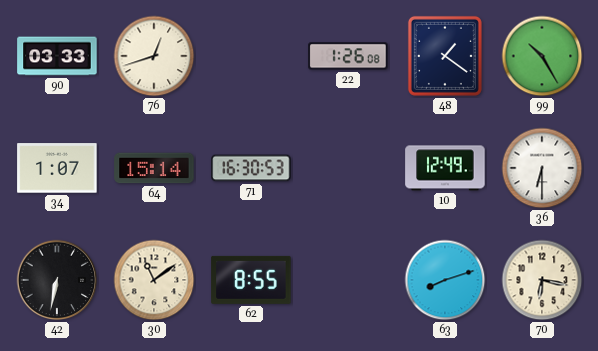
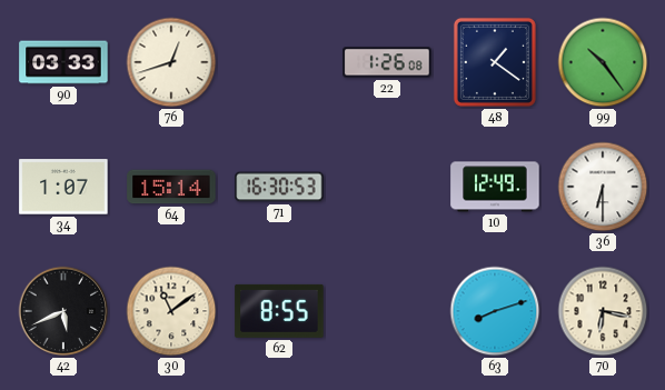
99: 10:25 -> 10:24 (603, 62)
42: 6:32 -> 5:41 (63, 311)
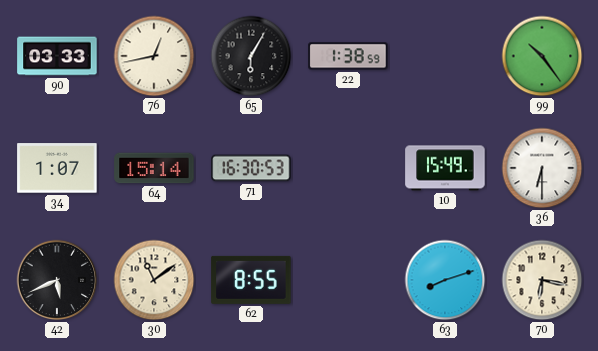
76: 12:42 -> 12:43 (154, 56)
65: none -> 6:05 (251, 56)
22: 1:26 -> 1:38 (348, 56)
48: 1:21 -> none (495, 62)
10: 12:49 -> 15:49 (445, 168)
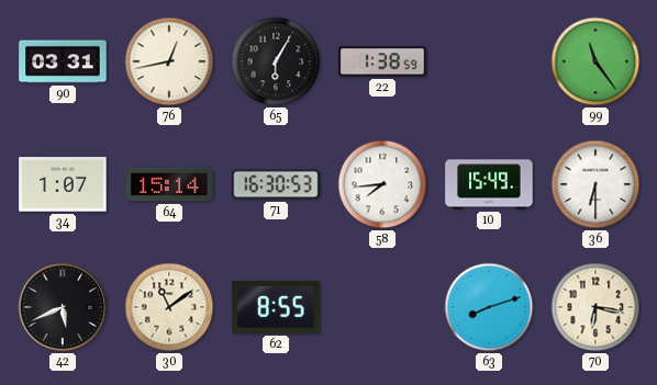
90: 03:33 -> 03:31 (63, 61)
99: 10:24 -> 11:24 (595, 61)
58: none -> 7:44 (382, 184)
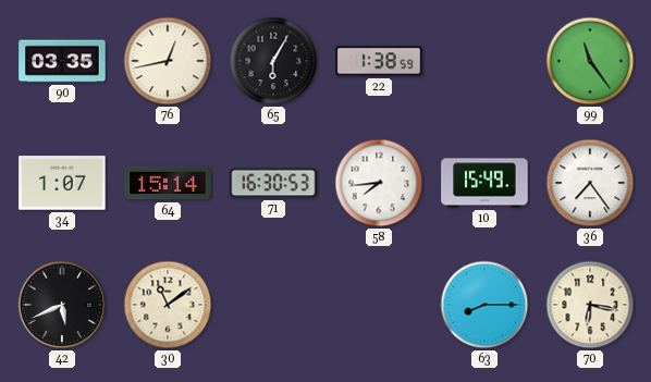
90: 03:31 -> 03:35 (62, 61)
36: 6:30 -> 7:24 (590, 183)
62: 8:55 -> none (276, 307)
63: 8:12 -> 8:15 (484, 305)
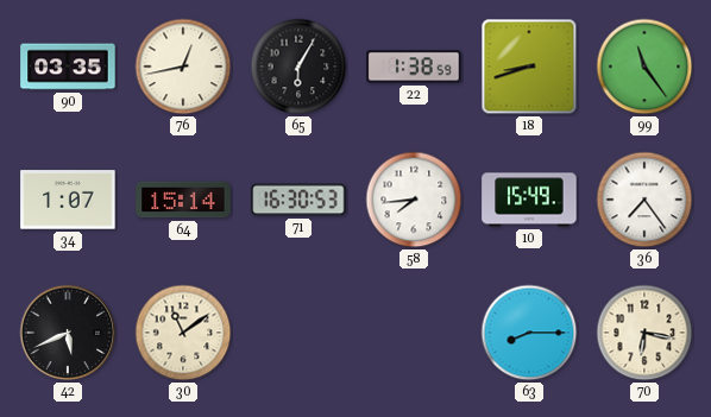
18: none -> 8:42 (529, 67)
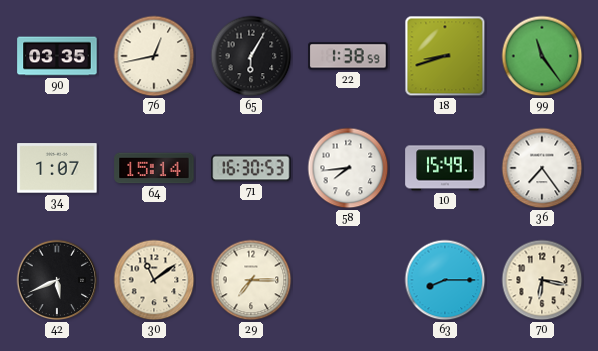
29: none -> 7:15 (251, 280)
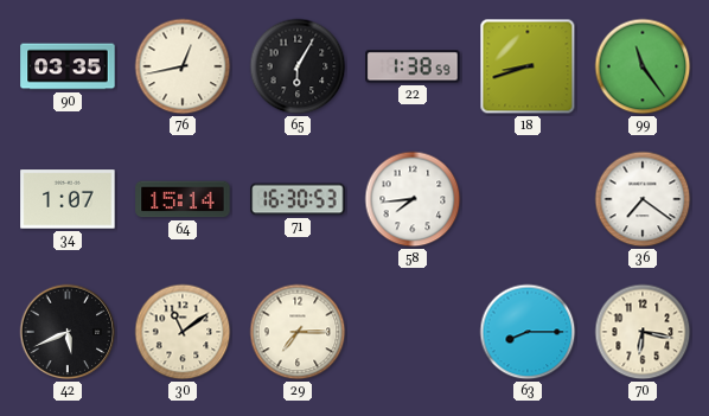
10: 15:49 -> none (445, 168)
36: 7:24 -> 7:21 (643, 199)
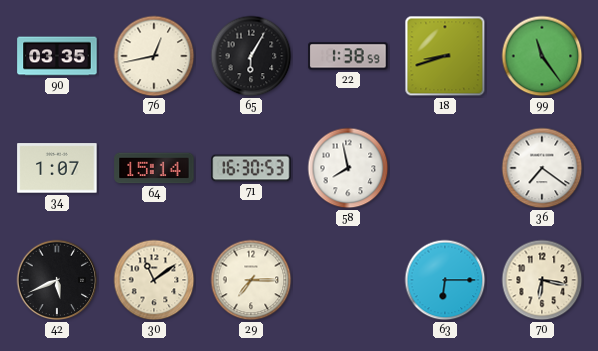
58: 7:44 -> 7:58 (348, 168)
63: 8:15 -> 6:15 (445, 280)
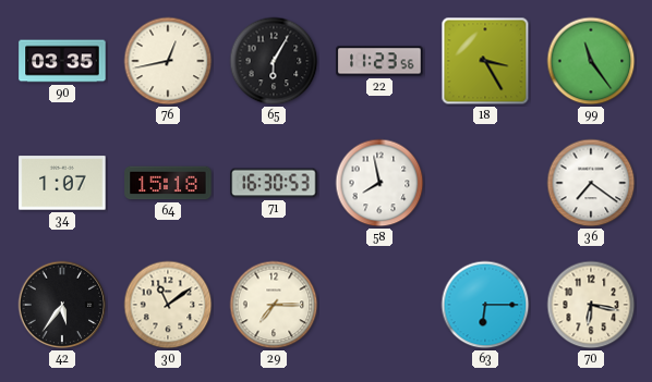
22: 1:38 -> 11:23 (379, 61)
18: 8:42 -> 3:25 (485, 61)
64: 15:14 -> 15:18 (168, 183)
42: 5:41 -> 5:36 (62, 305)
